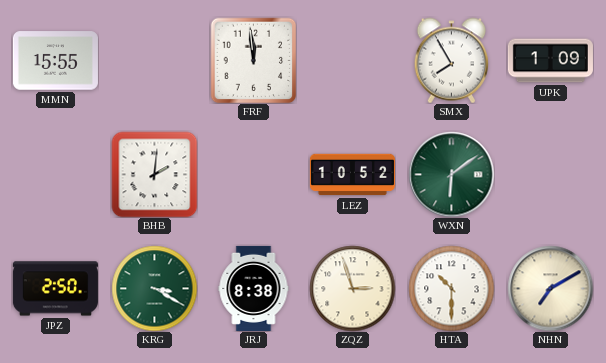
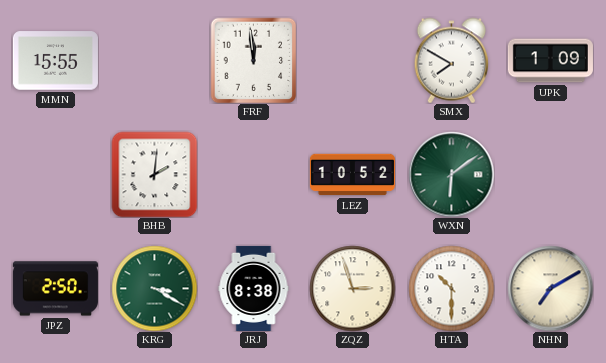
SMX: 7:55 -> 7:50 (452, 60)
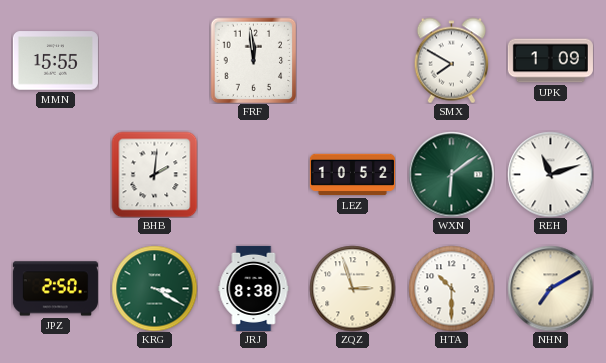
REH: none -> 11:12 (550, 174)
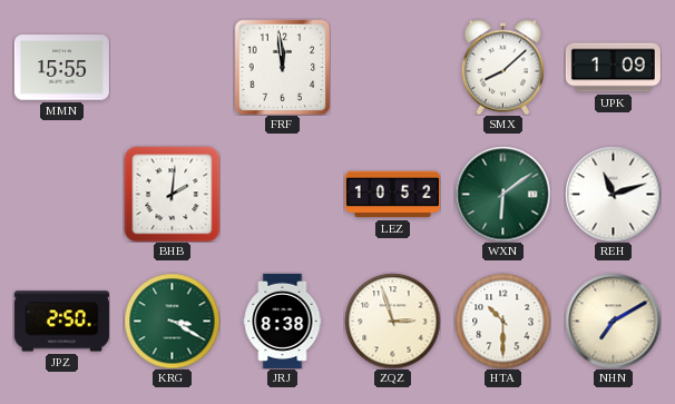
SMX: 7:50 -> 8:08 (503, 67)
